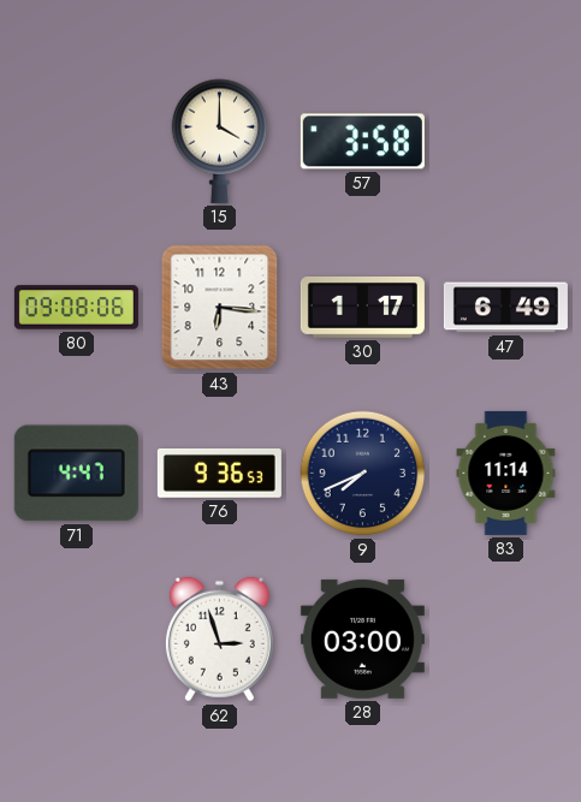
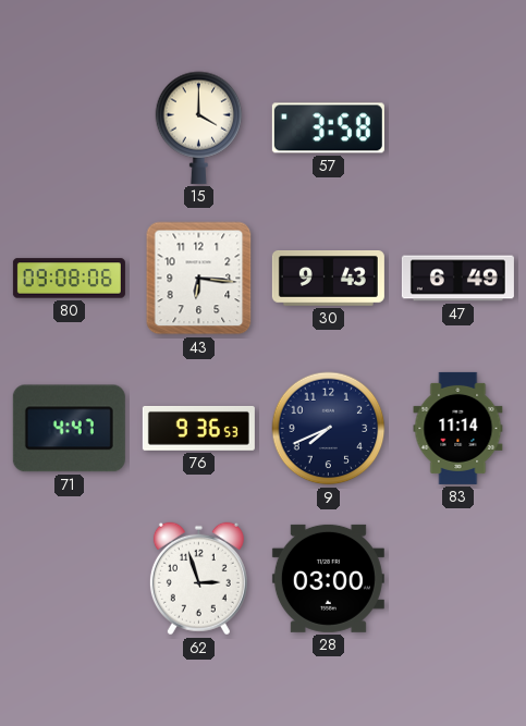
30: 1:17 -> 9:43 (328, 279)
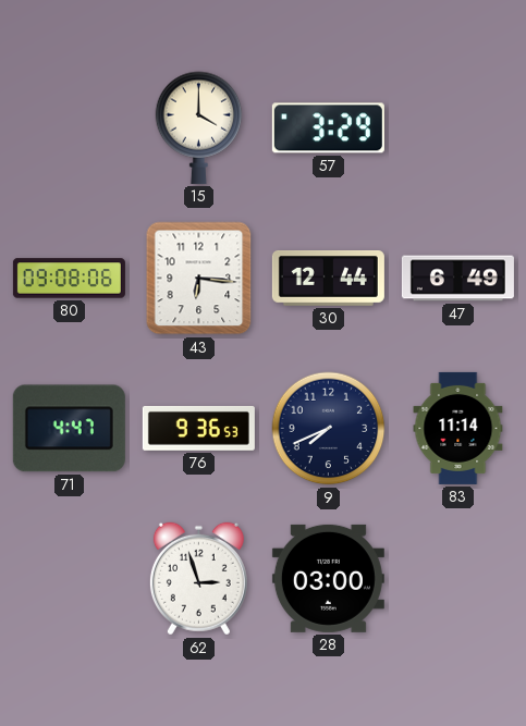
57: 3:58 -> 3:29 (328, 128)
30: 9:43 -> 12:44 (328, 279)
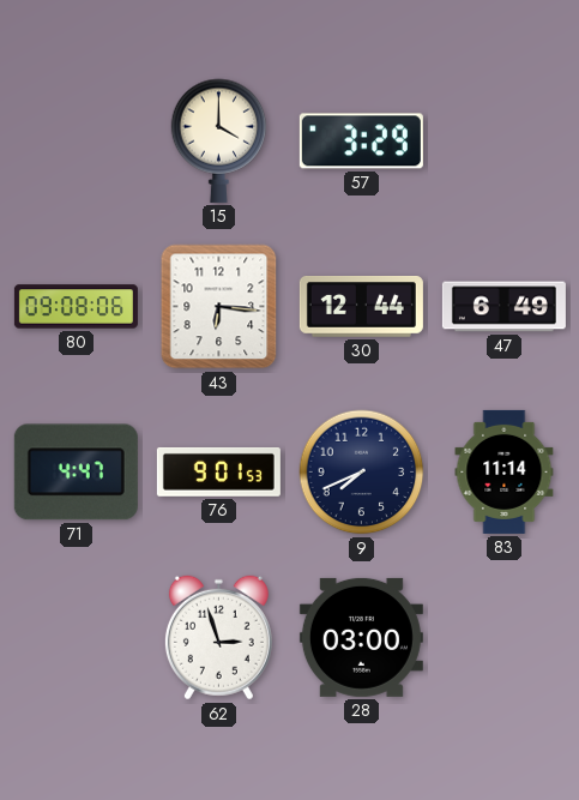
76: 9:36 -> 9:01 (218, 471)
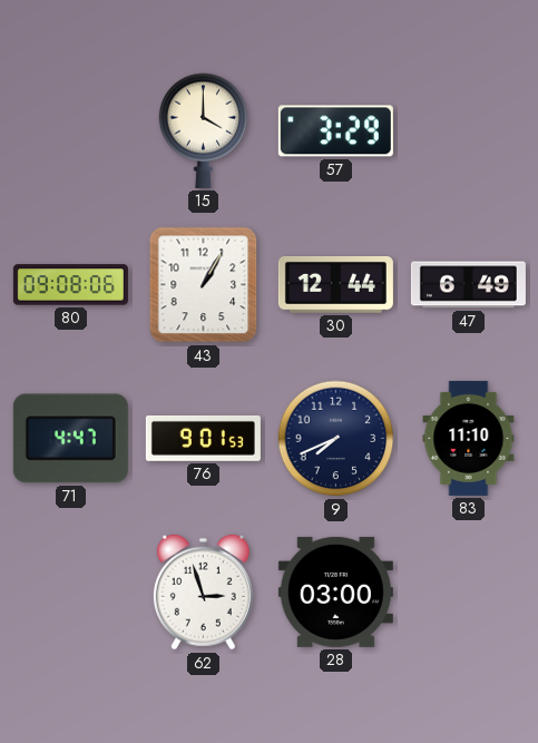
43: 6:16 -> 1:05 (204, 285)
83: 11:14 -> 11:10 (469, 438)
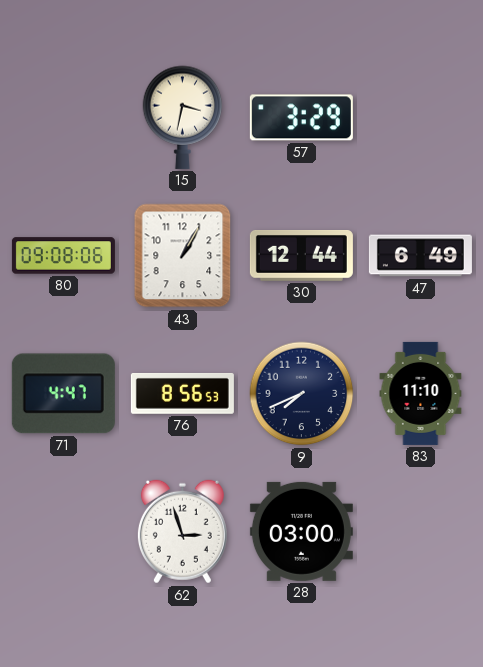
15: 4:00 -> 3:32 (183, 117)
76: 9:01 -> 8:56 (182, 393)
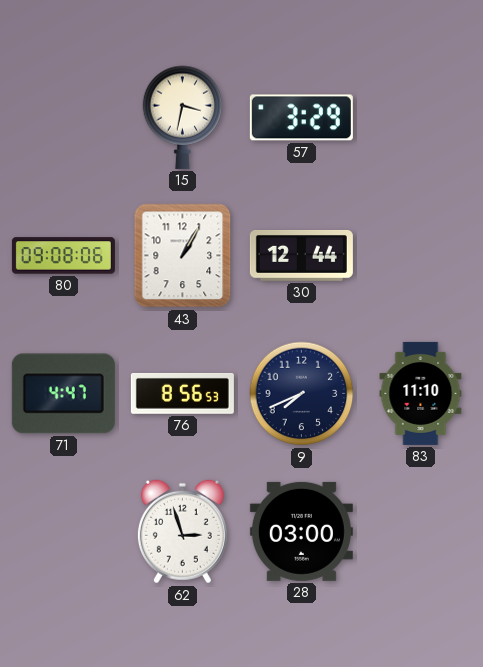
47: 6:49 -> none (420, 256)
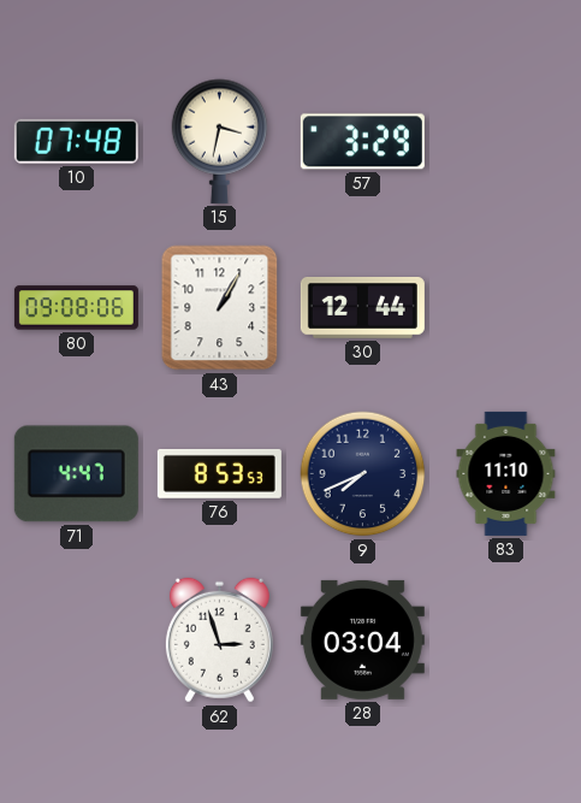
10: none -> 07:48 (76, 141)
76: 8:56 -> 8:53 (219, 473)
28: 03:00 -> 03:04 (362, 639)
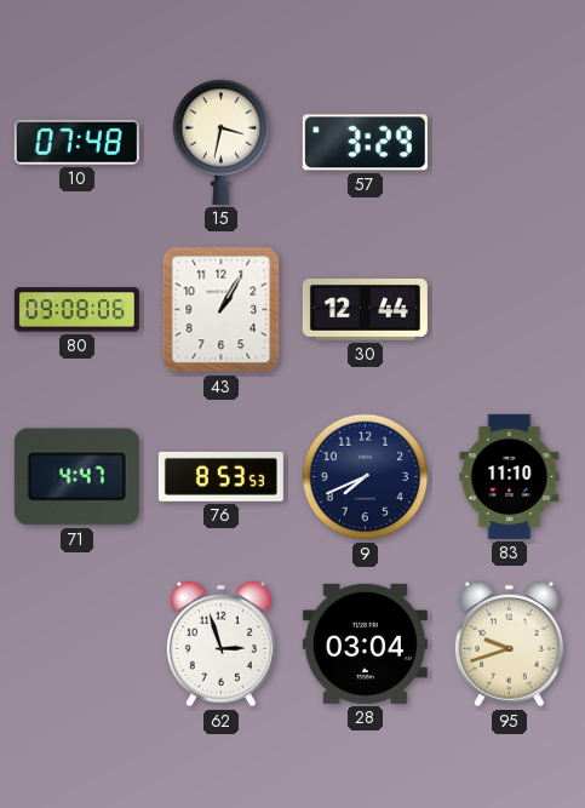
95: none -> 9:42 (509, 644)
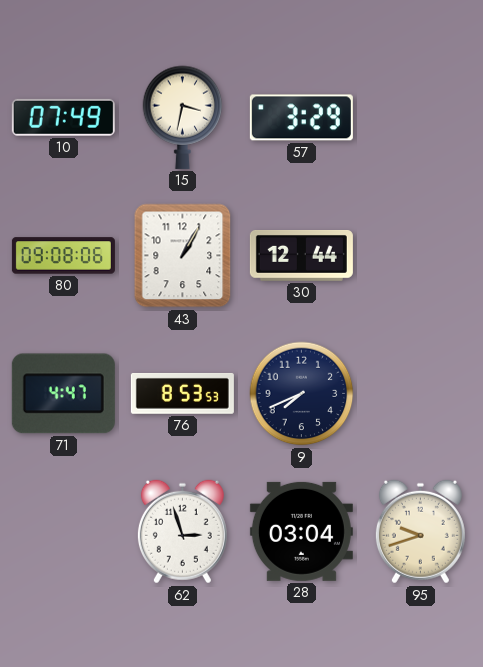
10: 07:48 -> 07:49 (63, 117)
83: 11:10 -> none (510, 476)
